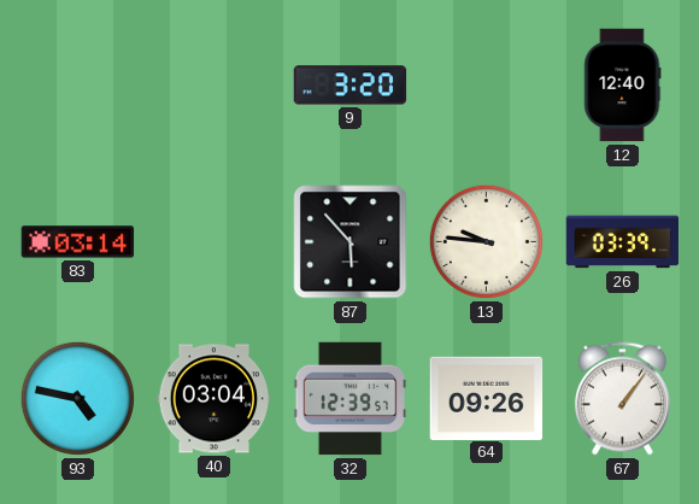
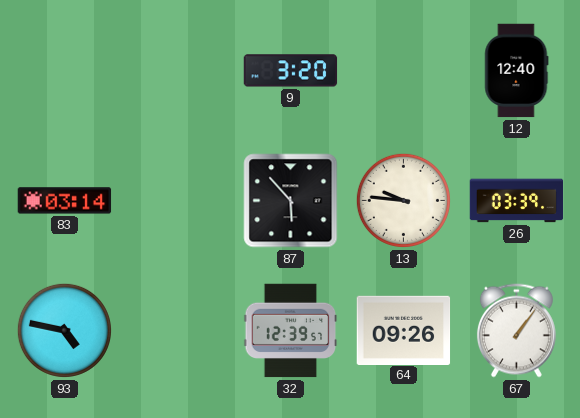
40: 03:04 -> none (215, 399)
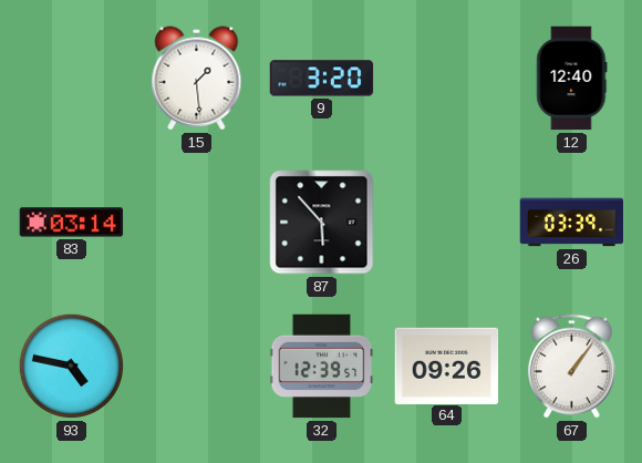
15: none -> 1:29 (197, 79)
13: 9:46 -> none (403, 200)
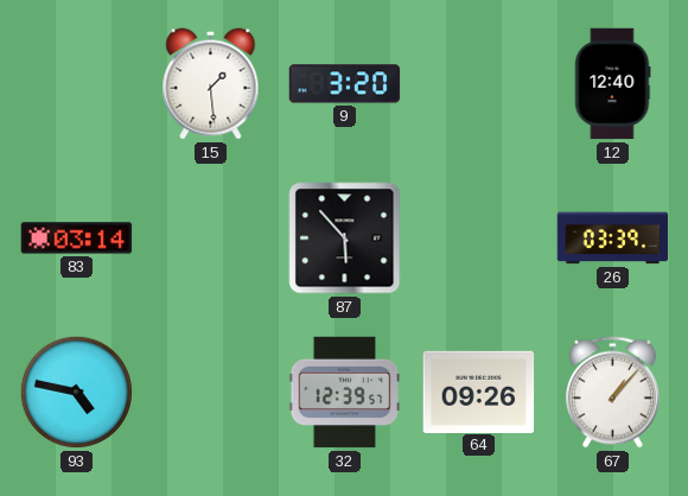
67: 1:06 -> 1:07 (612, 393)
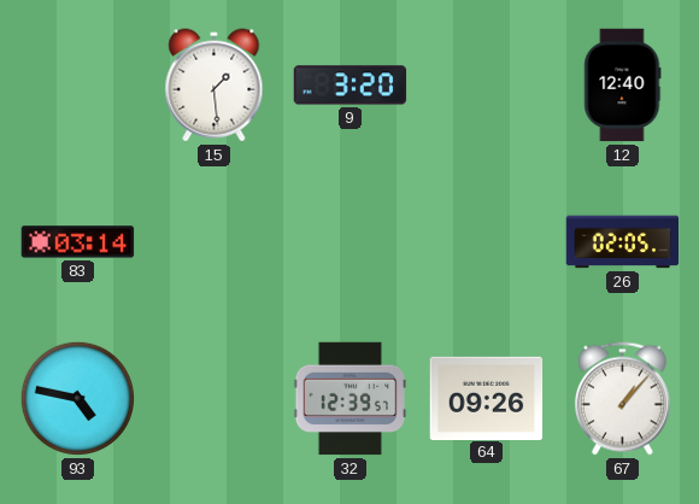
87: 5:53 -> none (345, 239)
26: 03:39 -> 02:05 (623, 242)
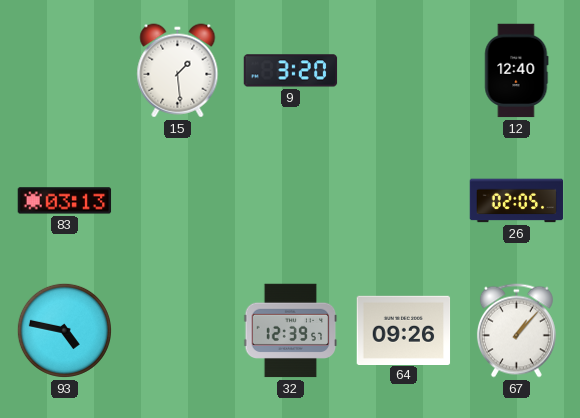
83: 03:14 -> 03:13 (65, 201)
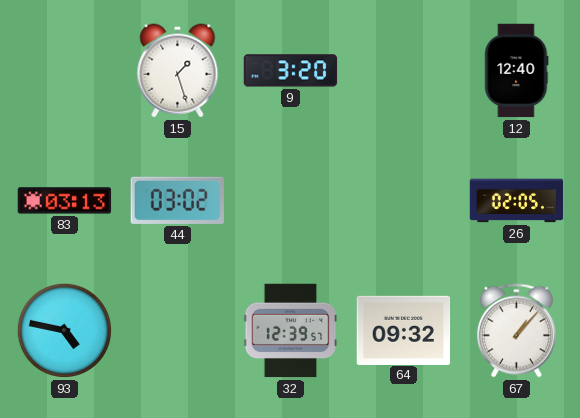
15: 1:29 -> 1:27 (178, 71)
44: none -> 03:02 (177, 200)
64: 09:26 -> 09:32 (404, 330)
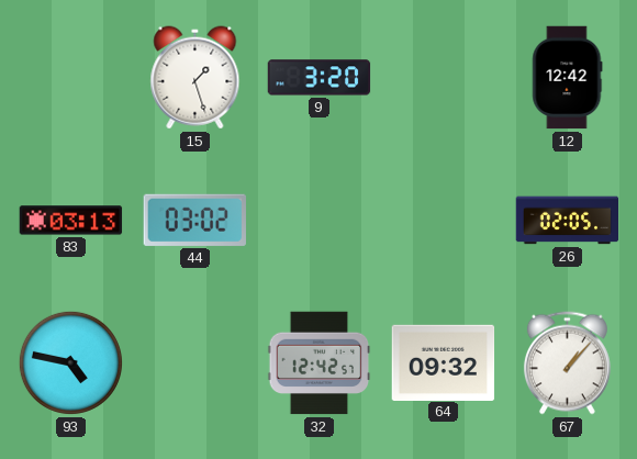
12: 12:40 -> 12:42 (568, 78)
32: 12:39 -> 12:42 (320, 363)
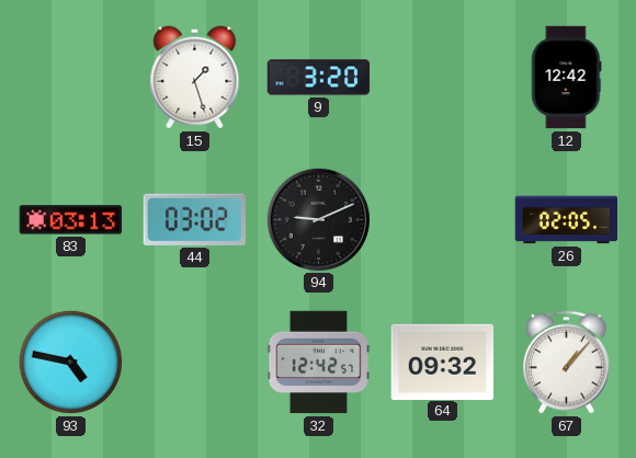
94: none -> 9:11 (318, 219)
